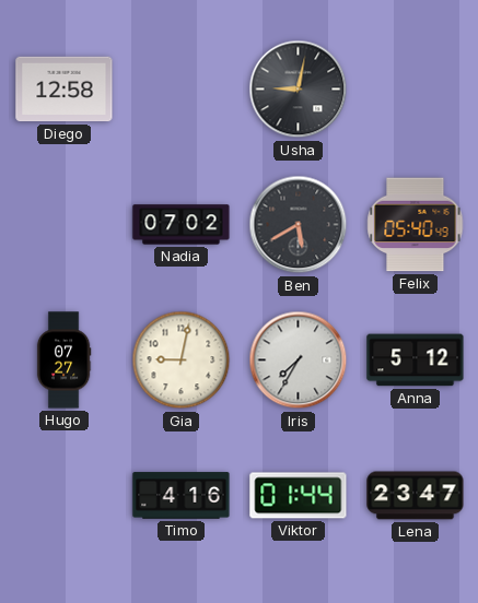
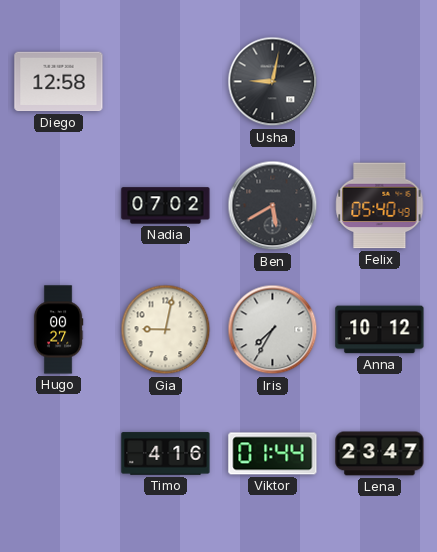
Hugo: 07:27 -> 00:27 (58, 330)
Anna: 5:12 -> 10:12 (380, 330)
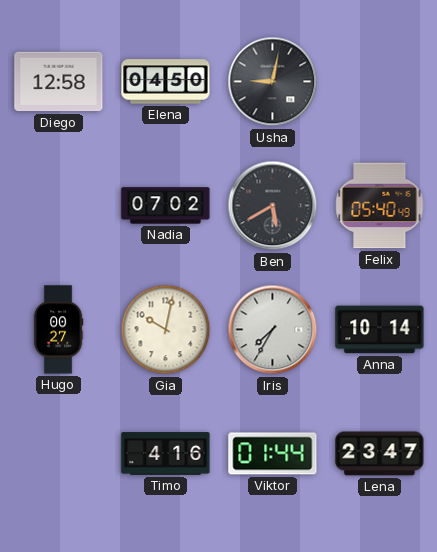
Elena: none -> 04:50 (166, 82)
Gia: 9:02 -> 10:02 (166, 330)
Anna: 10:12 -> 10:14 (380, 330)
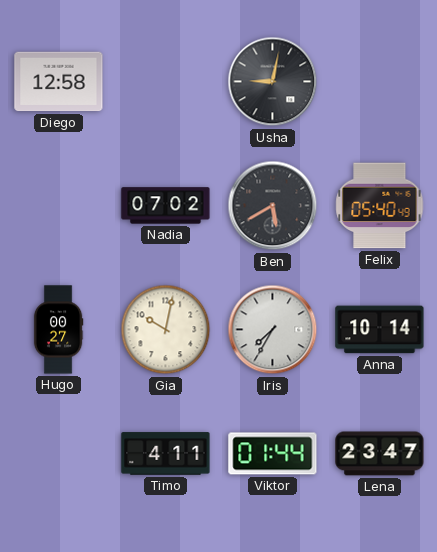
Elena: 04:50 -> none (166, 82)
Timo: 4:16 -> 4:11 (166, 454)
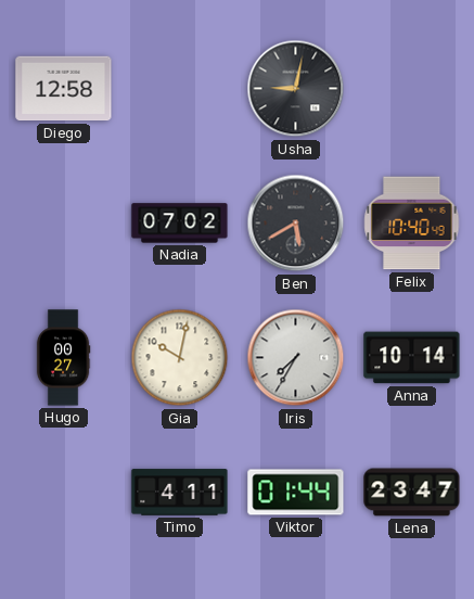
Felix: 05:40 -> 10:40 (412, 224)
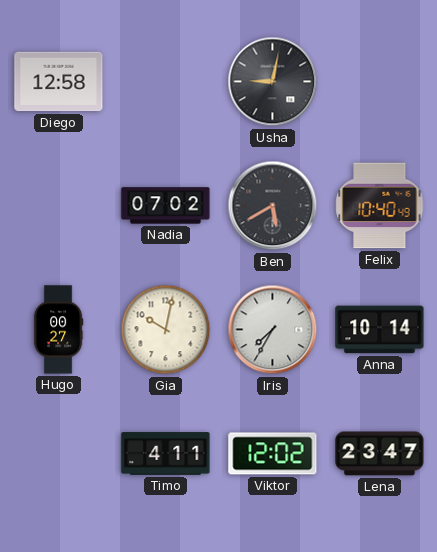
Viktor: 01:44 -> 12:02 (273, 454)
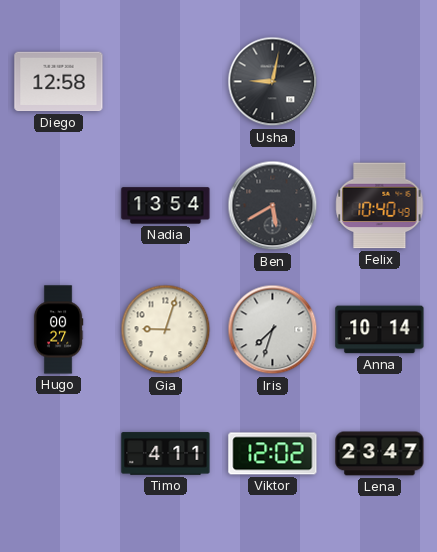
Nadia: 07:02 -> 13:54 (166, 206)
Gia: 10:02 -> 9:03 (166, 330)
Iris: 7:35 -> 7:33 (273, 330)
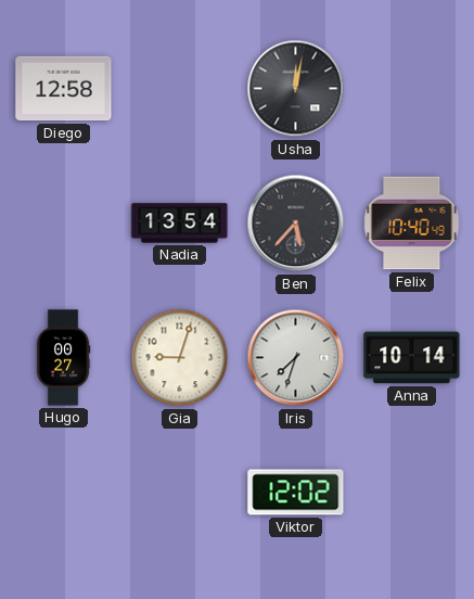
Usha: 9:02 -> 12:02 (296, 89)
Ben: 5:40 -> 5:37 (296, 224)
Timo: 4:11 -> none (166, 454)
Lena: 23:47 -> none (380, 454)
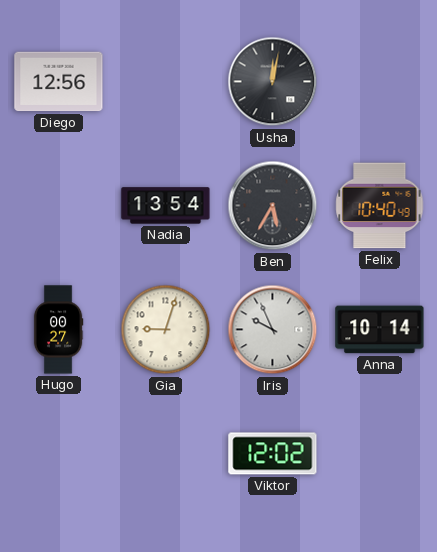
Diego: 12:58 -> 12:56 (59, 82)
Ben: 5:37 -> 5:35 (273, 206)
Iris: 7:33 -> 9:56 (273, 330)
